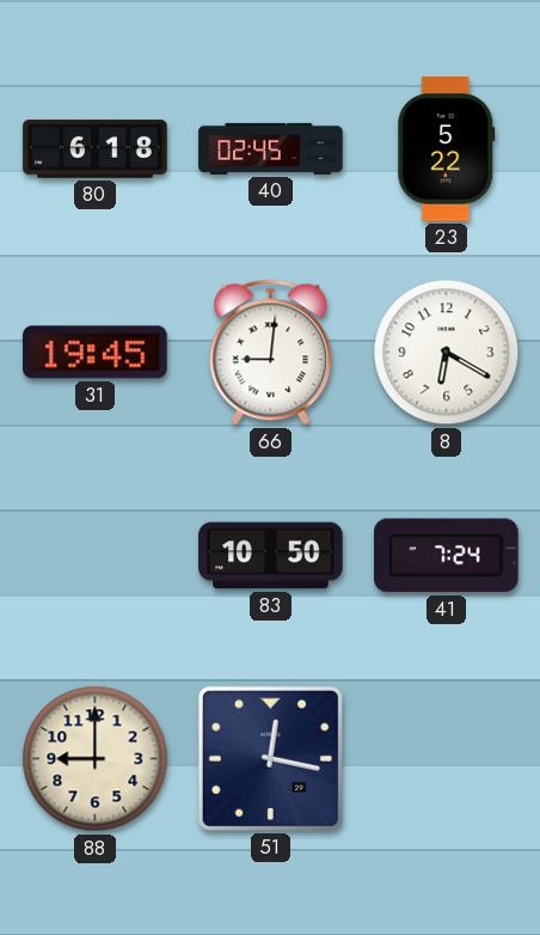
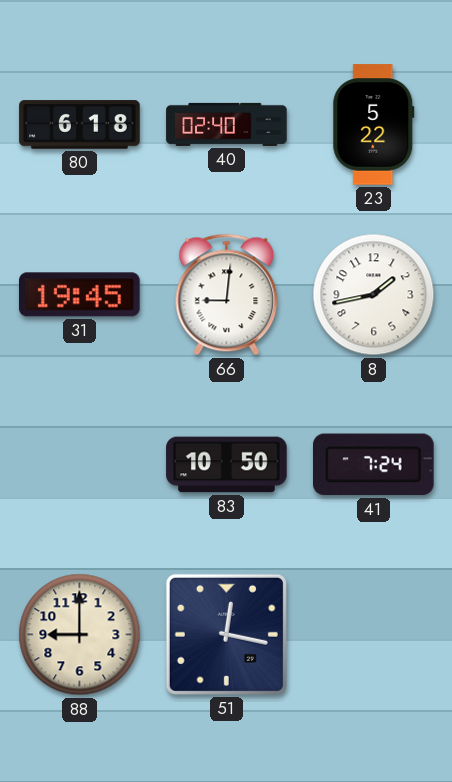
40: 02:45 -> 02:40 (227, 124)
8: 6:20 -> 1:43 (374, 295)
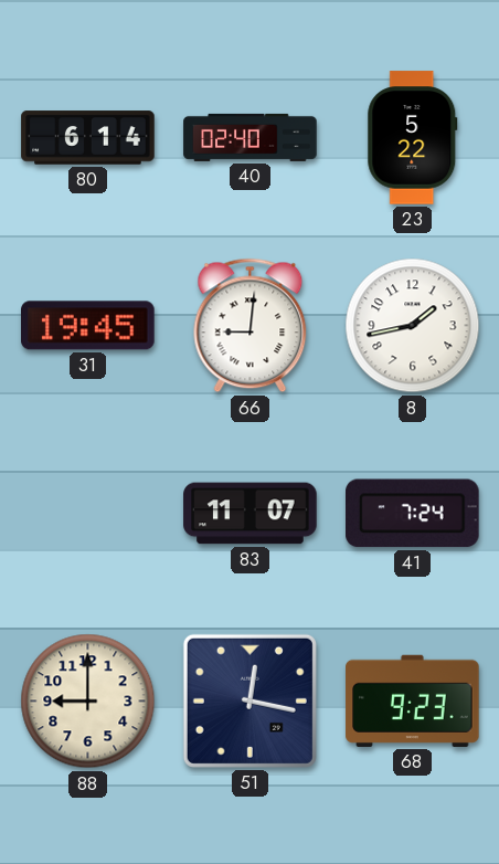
80: 6:18 -> 6:14 (88, 138)
83: 10:50 -> 11:07 (251, 514)
68: none -> 9:23 (413, 700)
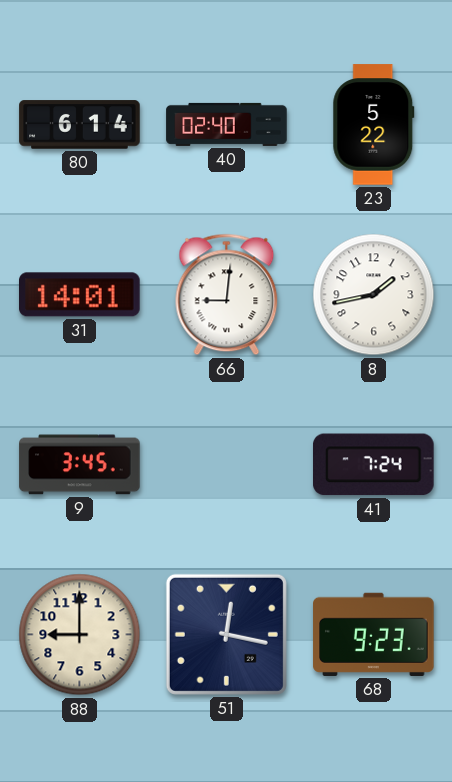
31: 19:45 -> 14:01 (80, 295)
9: none -> 3:45 (80, 465)
83: 11:07 -> none (251, 514)
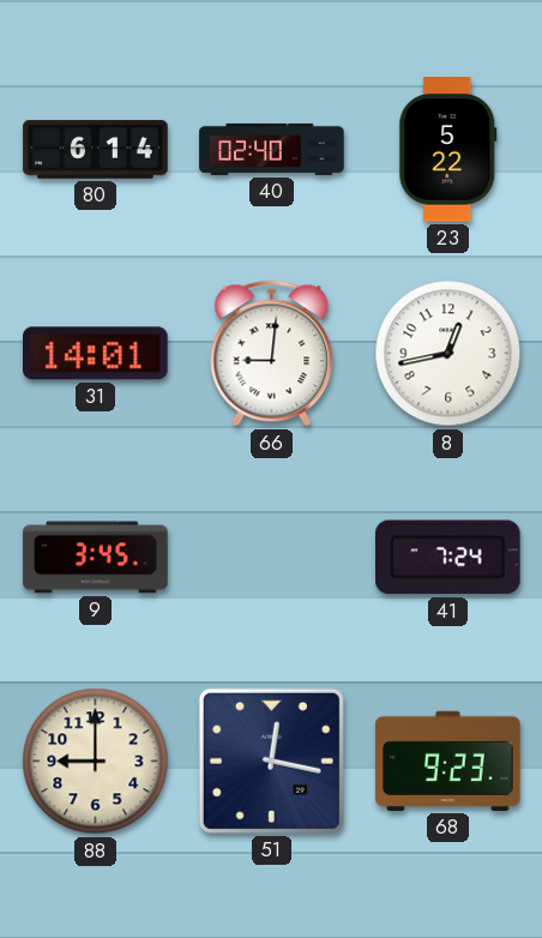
8: 1:43 -> 12:43 (448, 354)
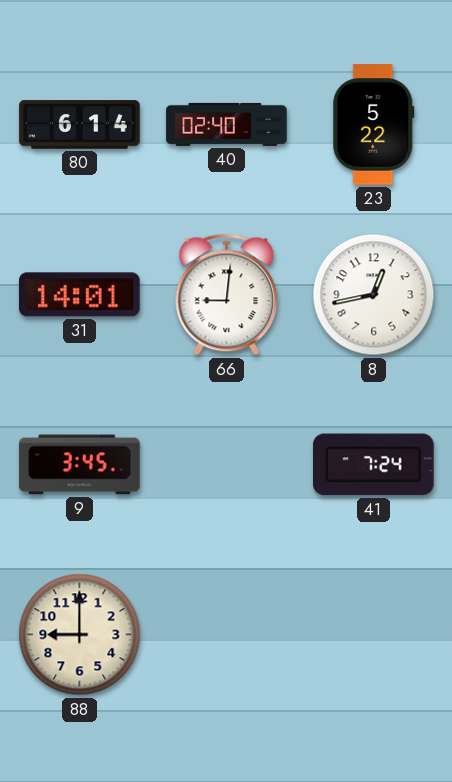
51: 12:17 -> none (271, 760)
68: 9:23 -> none (448, 760)
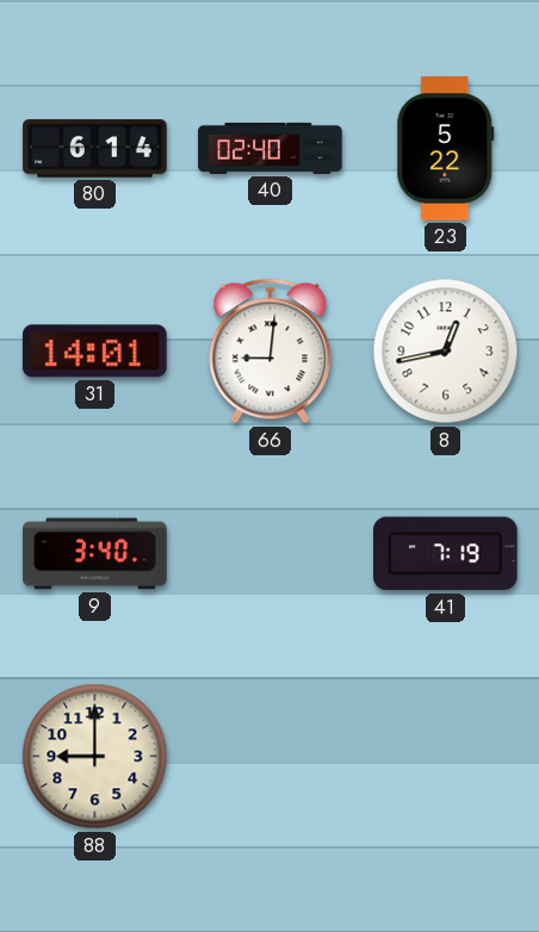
9: 3:45 -> 3:40 (95, 554)
41: 7:24 -> 7:19 (446, 554)
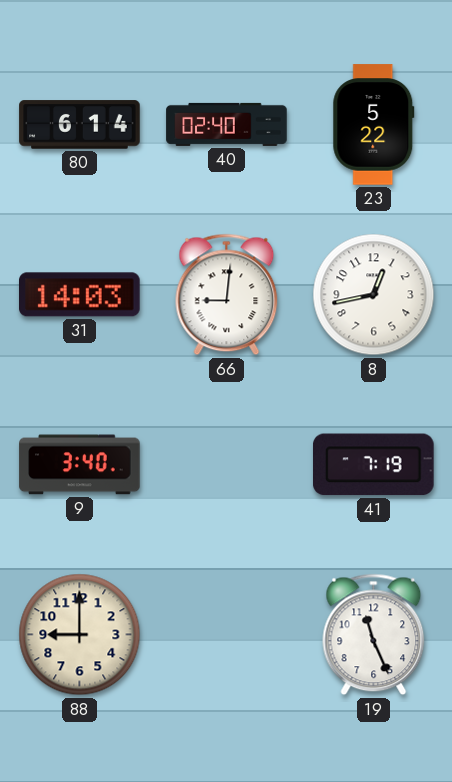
31: 14:01 -> 14:03 (80, 295)
19: none -> 11:26 (374, 635)
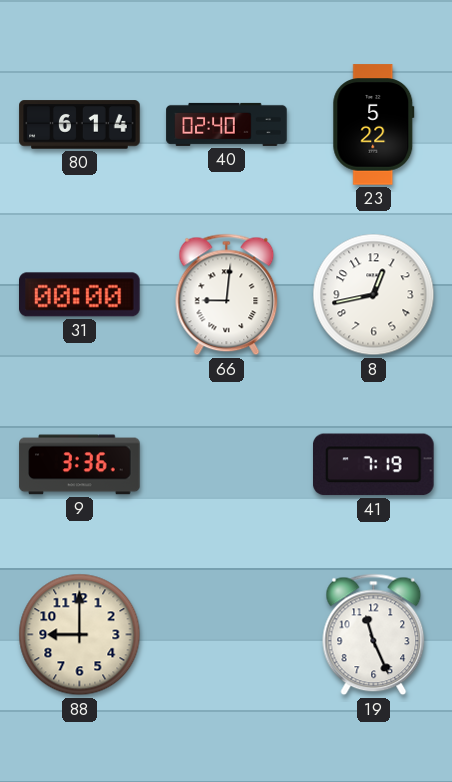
31: 14:03 -> 00:00 (80, 295)
9: 3:40 -> 3:36 (80, 465)
